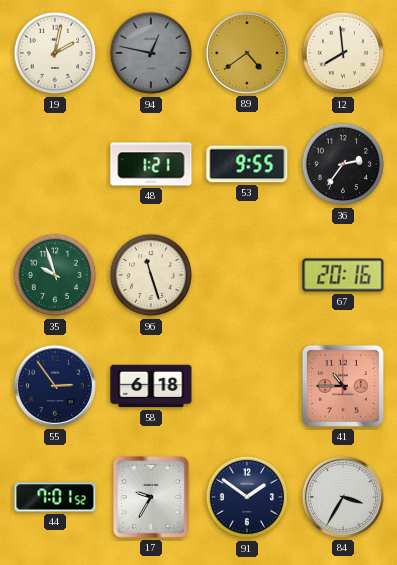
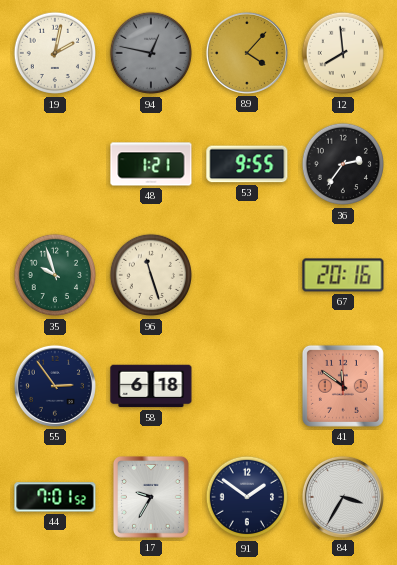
89: 4:39 -> 4:07 (247, 53)
41: 10:45 -> 11:51 (343, 386)
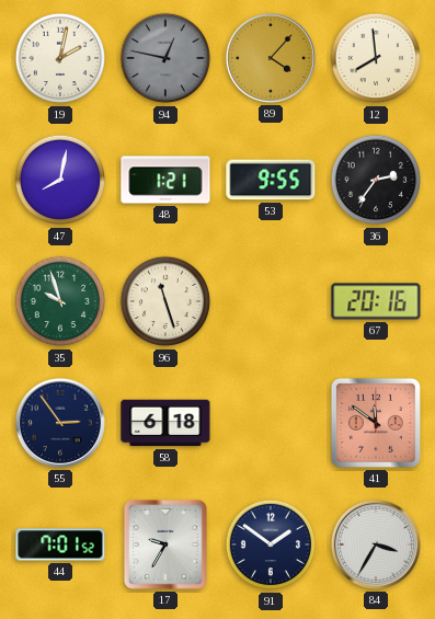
47: none -> 8:02 (60, 180)
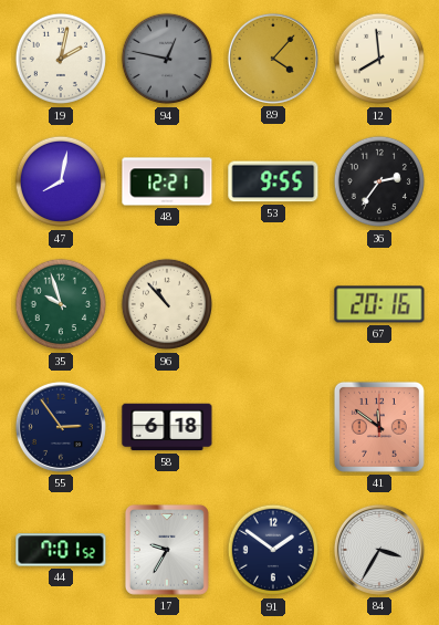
48: 1:21 -> 12:21 (167, 181)
96: 11:27 -> 10:53 (167, 304)
